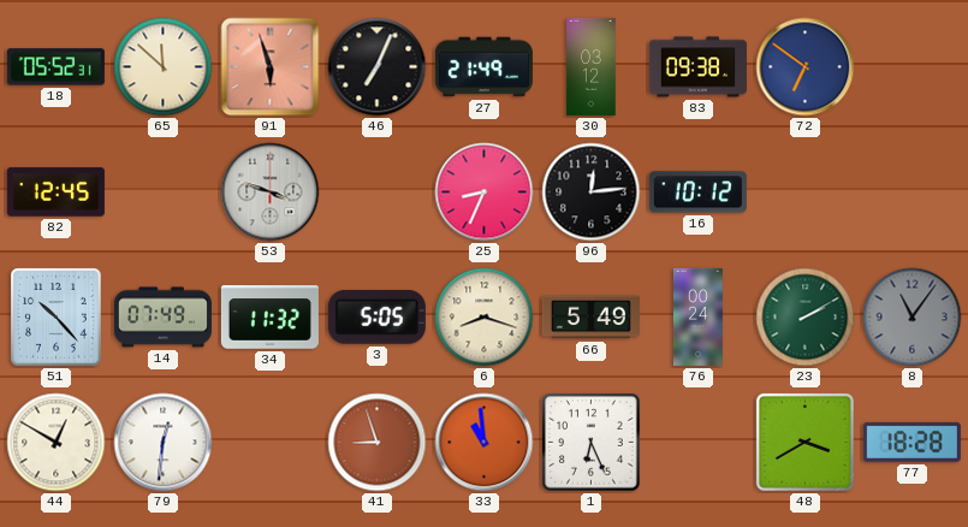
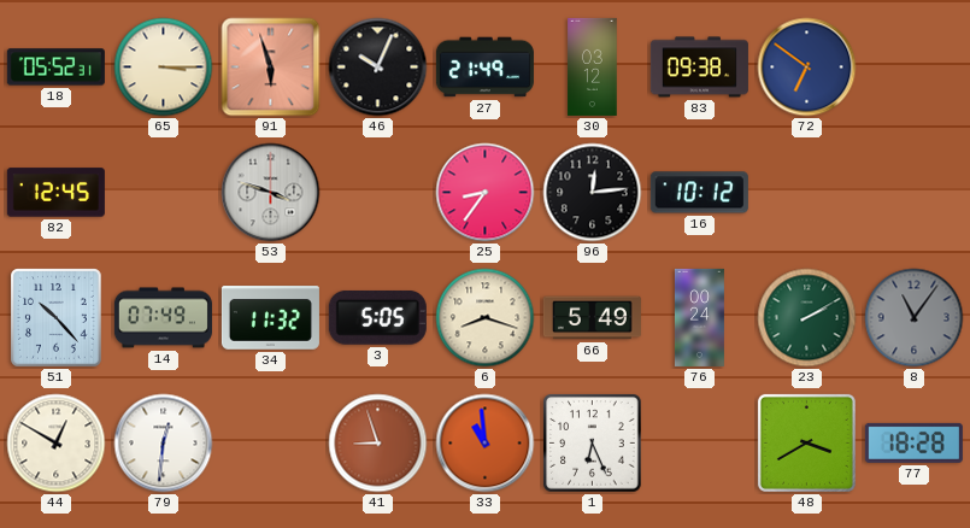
65: 11:52 -> 3:15 (164, 68)
46: 7:04 -> 10:04 (378, 68)
25: 8:34 -> 8:36 (486, 193)
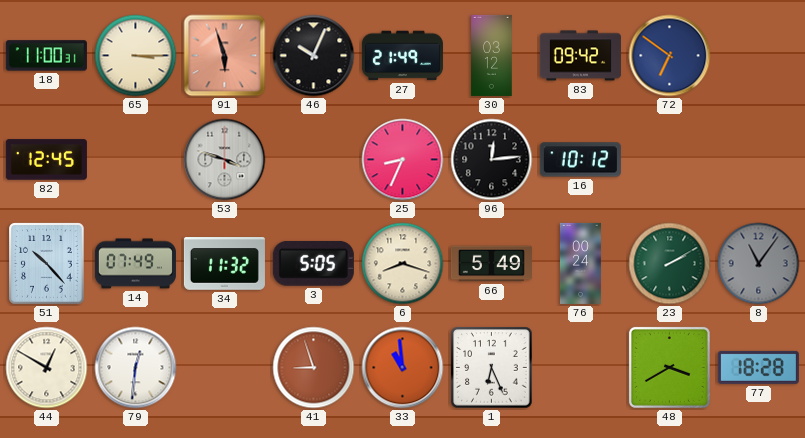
18: 05:52 -> 11:00 (46, 56)
83: 09:38 -> 09:42 (580, 56)
25: 8:36 -> 8:34 (403, 160)
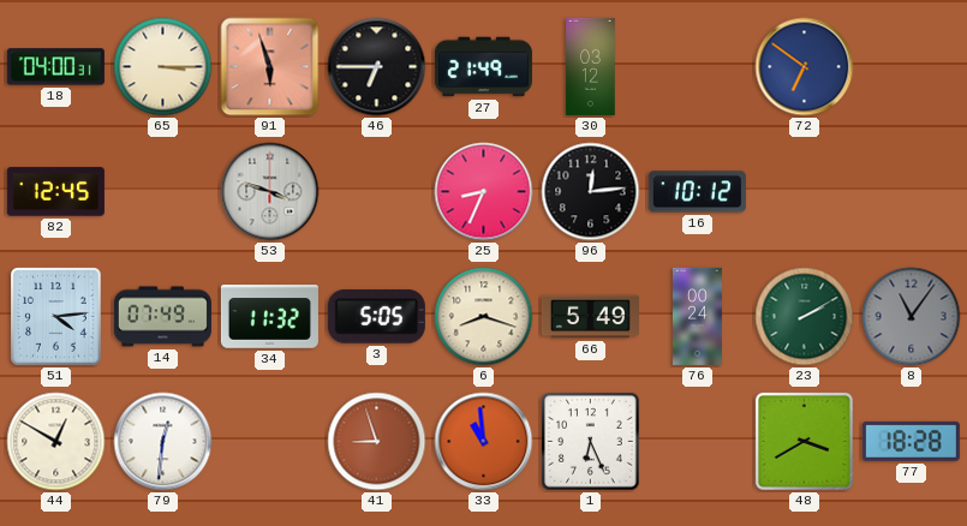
18: 11:00 -> 04:00 (55, 67)
46: 10:04 -> 6:45 (377, 67)
83: 09:42 -> none (580, 56)
51: 10:23 -> 4:14 (56, 317)
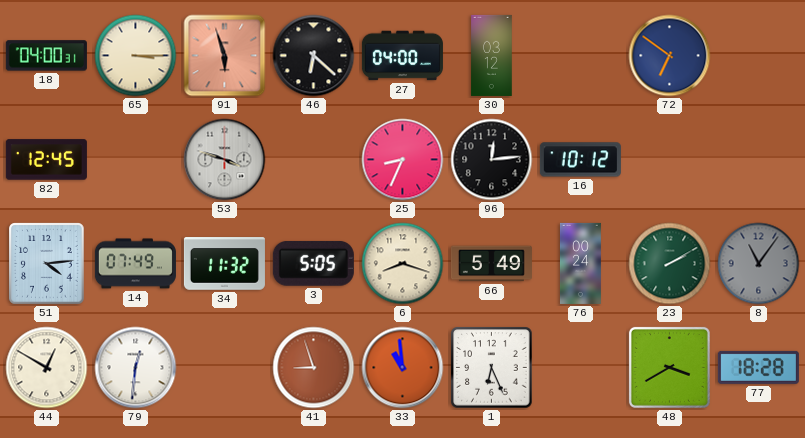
46: 6:45 -> 6:22 (314, 56)
27: 21:49 -> 04:00 (402, 56)
